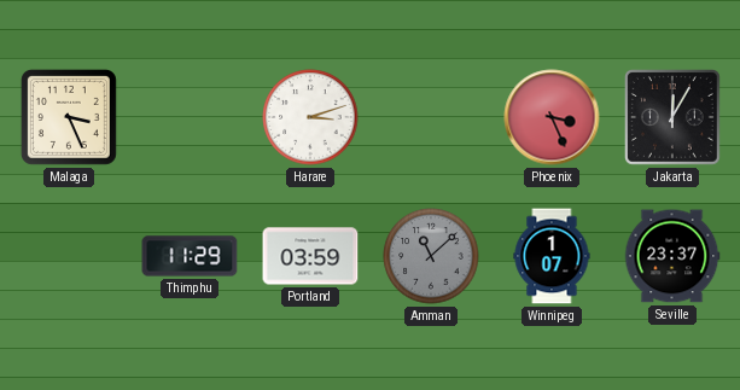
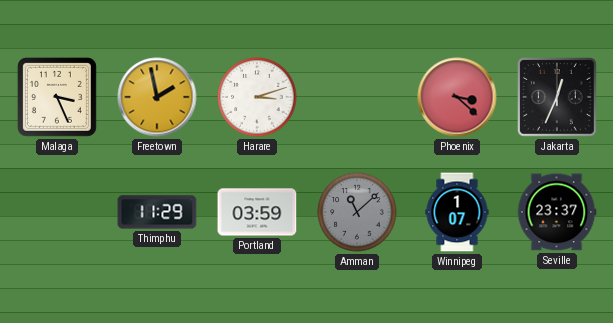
Freetown: none -> 1:58 (157, 97)
Phoenix: 3:26 -> 3:22 (457, 97)
Jakarta: 12:05 -> 12:34 (558, 98)
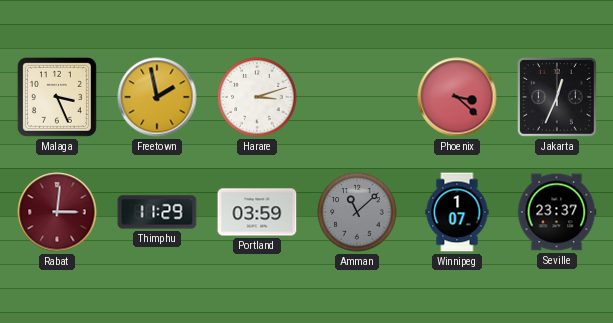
Rabat: none -> 3:01 (57, 212)
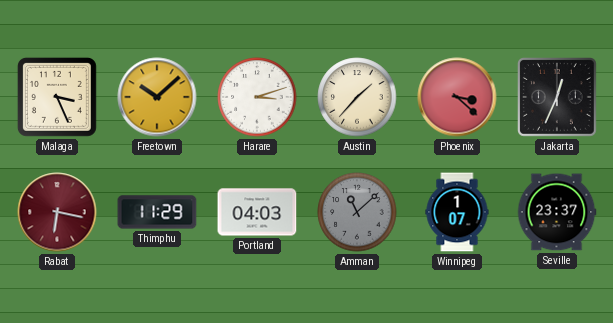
Freetown: 1:58 -> 10:08 (157, 97)
Austin: none -> 1:37 (357, 97)
Rabat: 3:01 -> 6:17 (57, 212)
Portland: 03:59 -> 04:03 (257, 212)
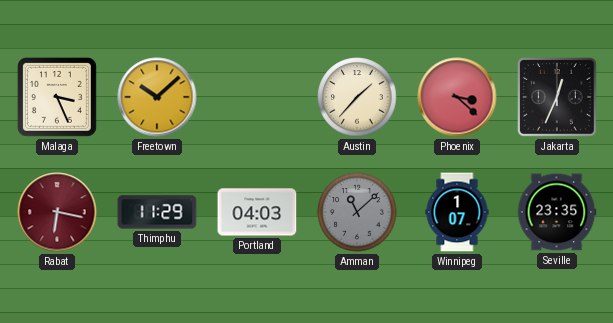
Harare: 3:12 -> none (257, 97)
Seville: 23:37 -> 23:35 (557, 212)
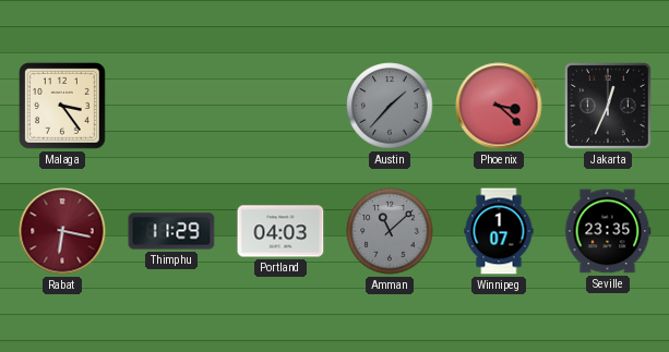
Malaga: 3:26 -> 3:24 (62, 106)
Freetown: 10:08 -> none (157, 97)
Austin dial: cream -> grey (390, 106)
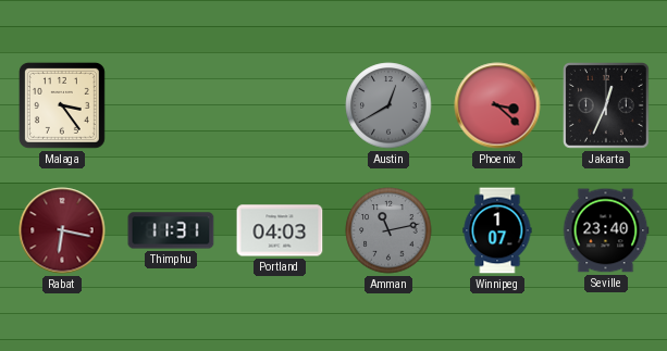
Austin: 1:37 -> 12:40 (388, 105)
Thimphu: 11:29 -> 11:31 (171, 230)
Amman: 11:08 -> 11:13 (388, 230)
Seville: 23:35 -> 23:40 (606, 230)
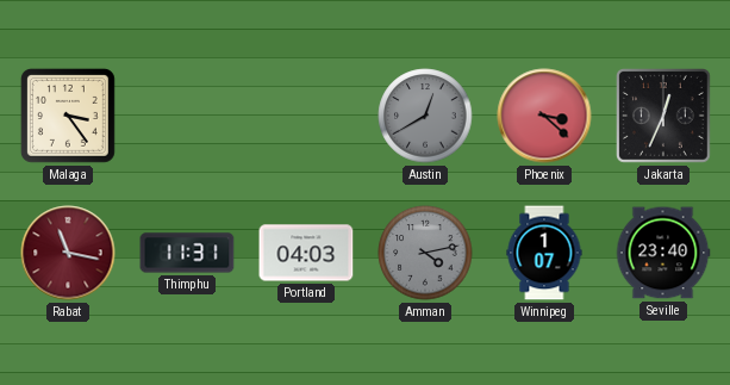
Rabat: 6:17 -> 11:17 (68, 253)
Amman: 11:13 -> 4:13 (425, 253)
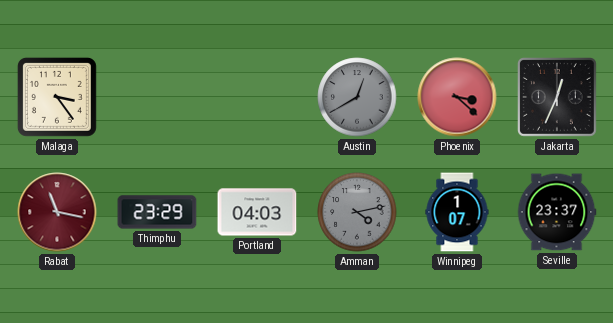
Thimphu: 11:31 -> 23:29 (157, 212)
Seville: 23:40 -> 23:37 (557, 212)
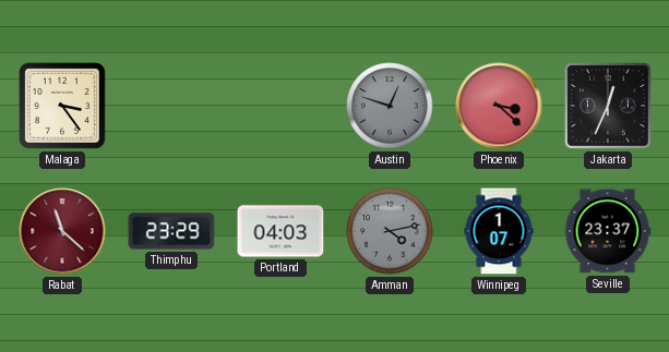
Austin: 12:40 -> 12:48 (390, 106)
Rabat: 11:17 -> 11:22 (62, 231)
